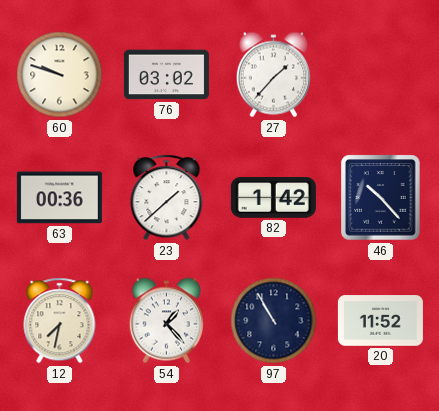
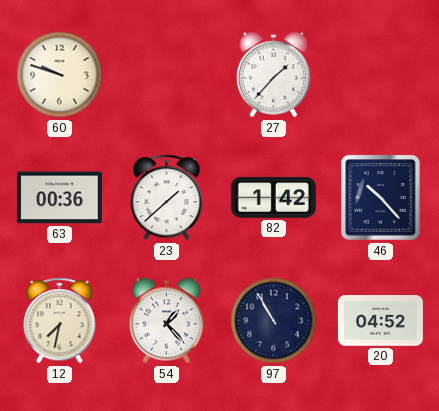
76: 03:02 -> none (166, 75)
20: 11:52 -> 04:52 (380, 321)
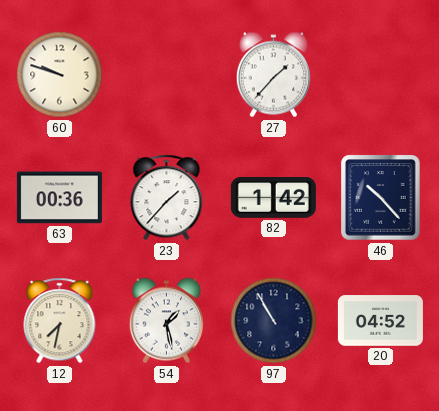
23: 1:38 -> 1:37 (167, 198)
54: 1:23 -> 1:28 (166, 321)
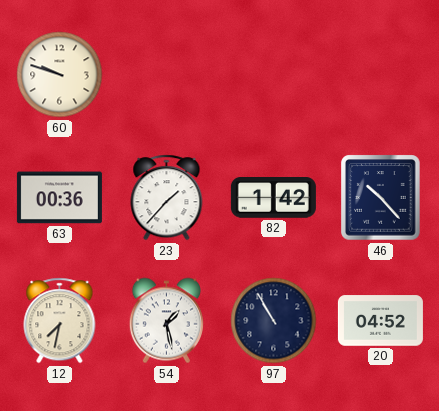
27: 1:37 -> none (273, 75)
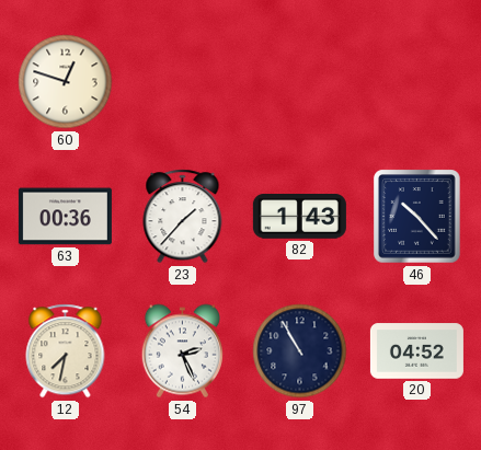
60: 9:48 -> 12:48 (66, 82)
82: 1:42 -> 1:43 (299, 217)
54: 1:28 -> 2:26 (182, 351)
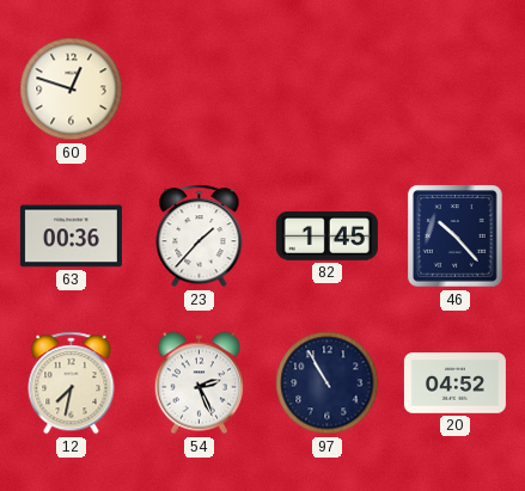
82: 1:43 -> 1:45 (326, 237)
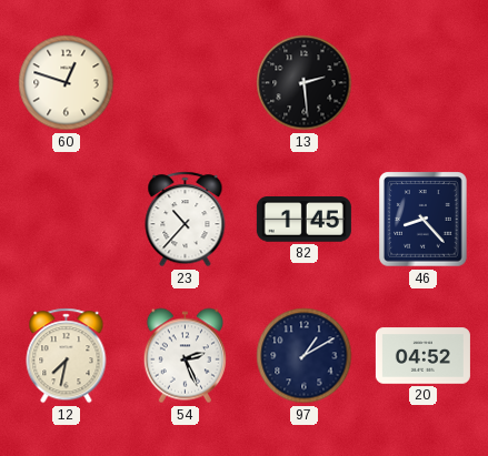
13: none -> 2:29 (305, 83)
63: 00:36 -> none (71, 237)
23: 1:37 -> 10:37 (186, 220)
46: 10:23 -> 8:23 (424, 220)
97: 10:55 -> 1:10 (305, 356)
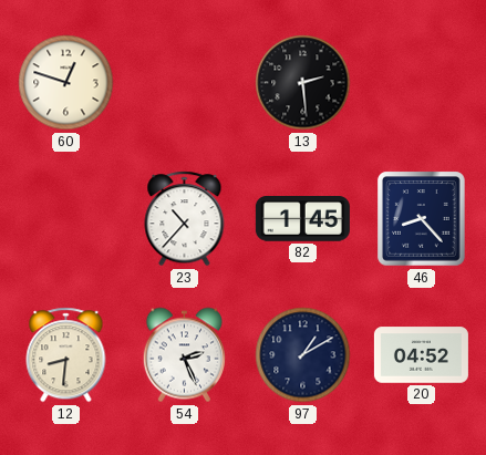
12: 7:32 -> 8:31 (66, 355)
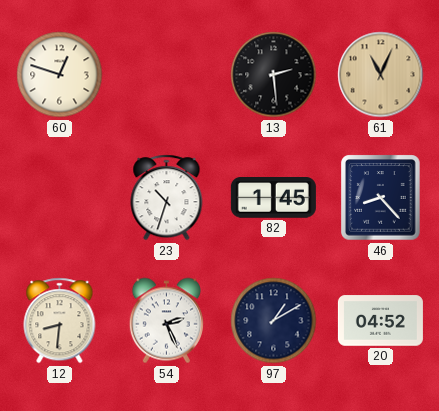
61: none -> 11:04 (381, 75)
23: 10:37 -> 10:33 (167, 198)
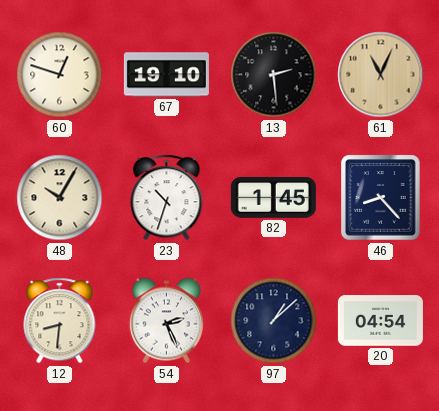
67: none -> 19:10 (166, 75)
48: none -> 10:05 (60, 198)
97: 1:10 -> 1:08 (274, 321)
20: 04:52 -> 04:54 (380, 321)
